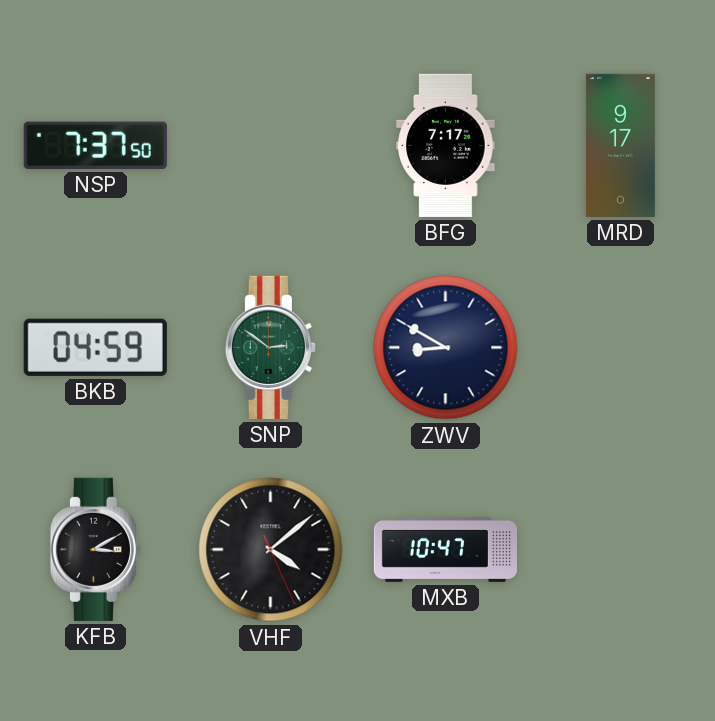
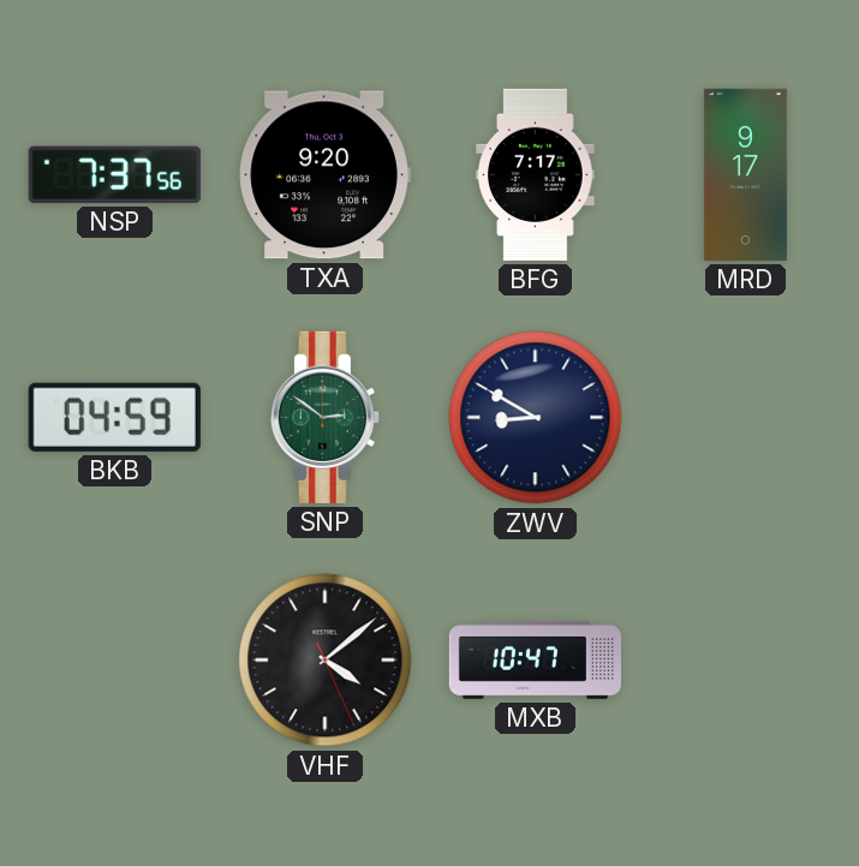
NSP: 7:37:50 -> 7:37:56 (114, 174)
TXA: none -> 9:20 (324, 175)
KFB: 3:10 -> none (95, 549)
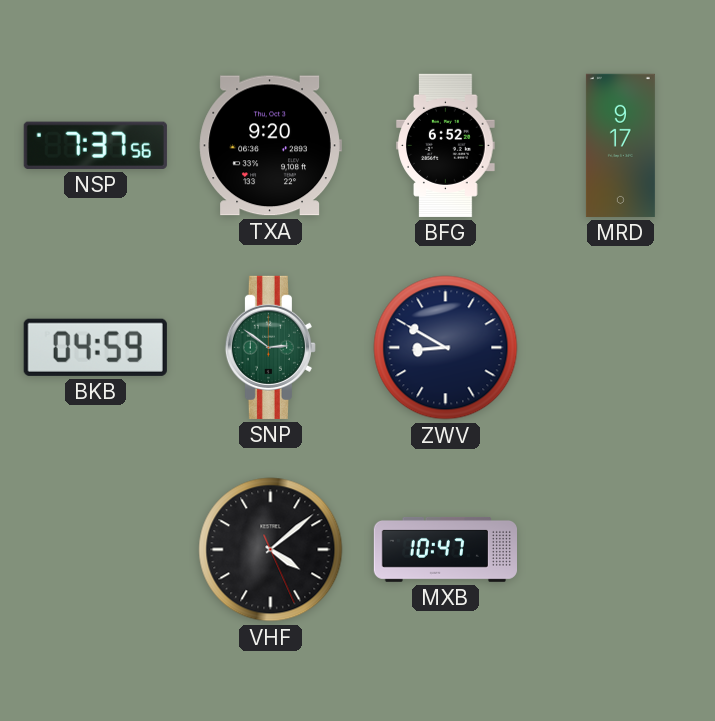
BFG: 7:17 -> 6:52 (446, 145)
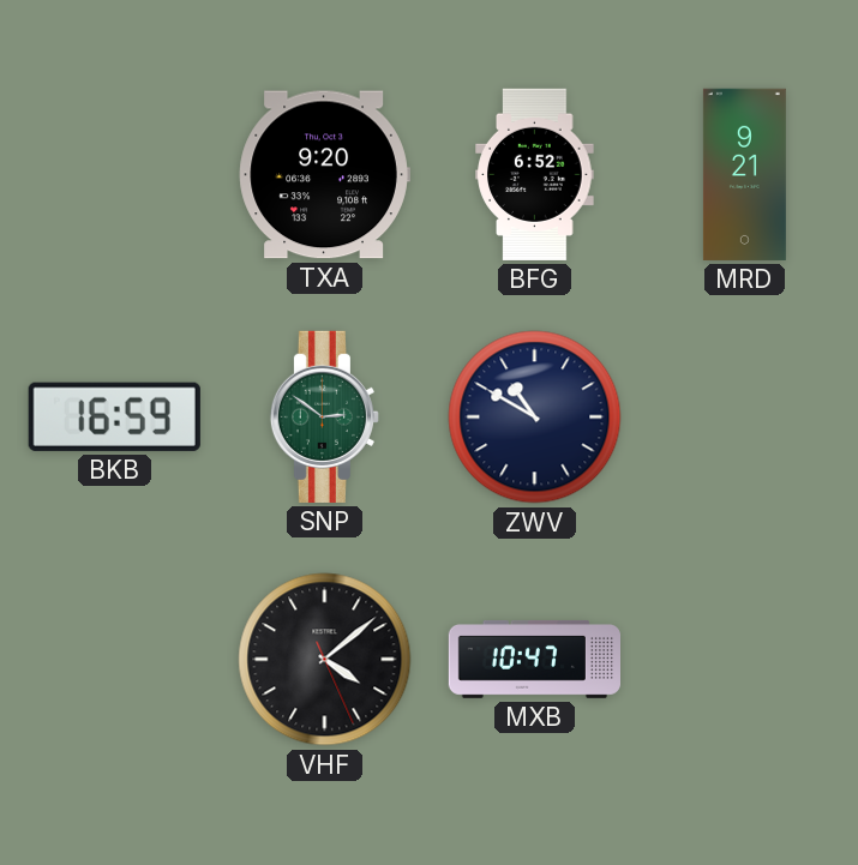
NSP: 7:37 -> none (95, 145)
MRD: 9:17 -> 9:21 (744, 174)
BKB: 04:59 -> 16:59 (114, 416)
ZWV: 8:50 -> 10:50 (535, 418)
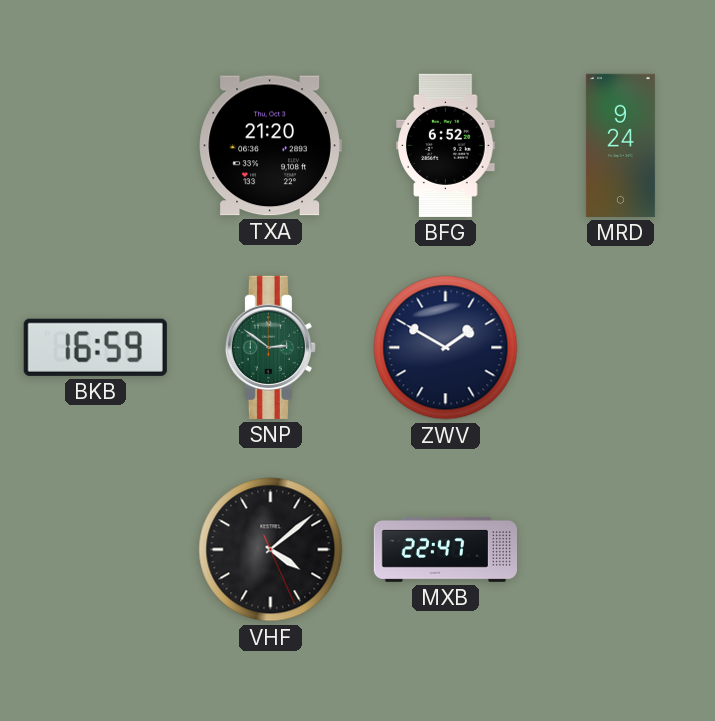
TXA: 9:20 -> 21:20 (270, 146)
MRD: 9:21 -> 9:24 (620, 145)
ZWV: 10:50 -> 1:50 (446, 348)
MXB: 10:47 -> 22:47 (445, 549)
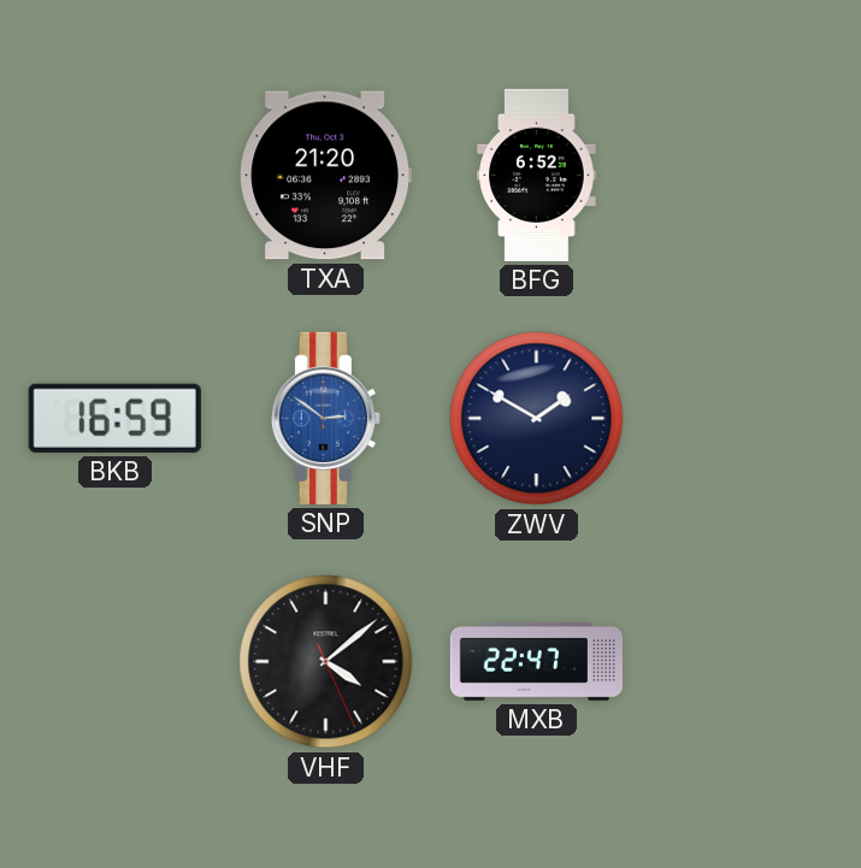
MRD: 9:24 -> none (620, 145)
SNP dial: green -> blue (325, 418)
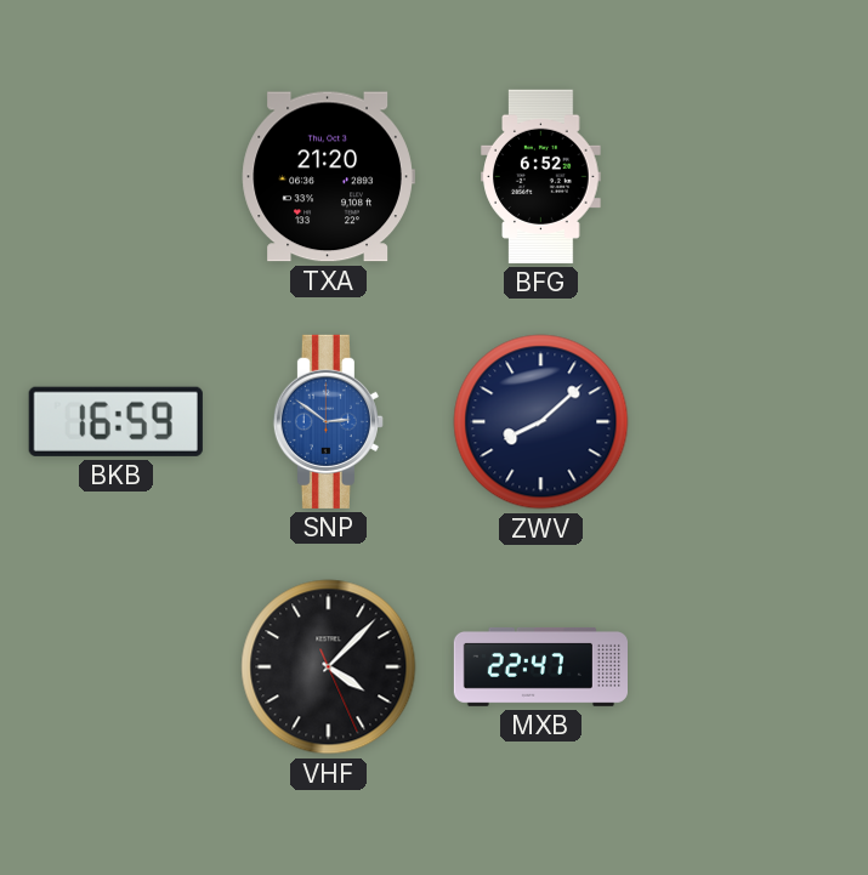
ZWV: 1:50 -> 8:08 (541, 422)
VHF: 4:08 -> 4:07 (329, 667)
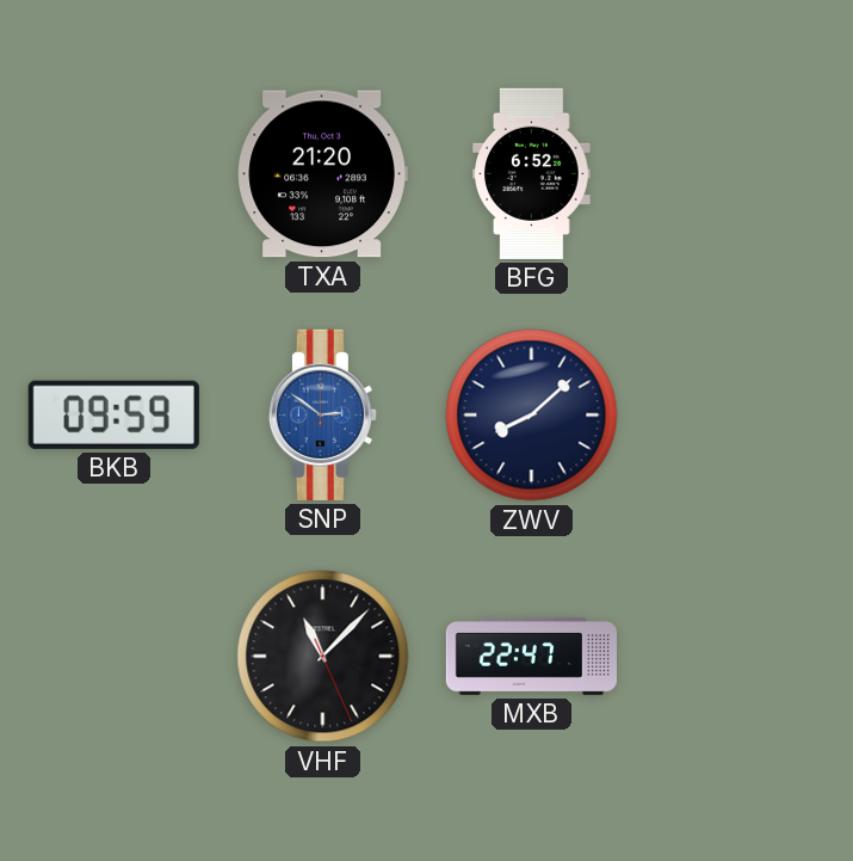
BKB: 16:59 -> 09:59 (113, 414)
VHF: 4:07 -> 11:07 (323, 657)
